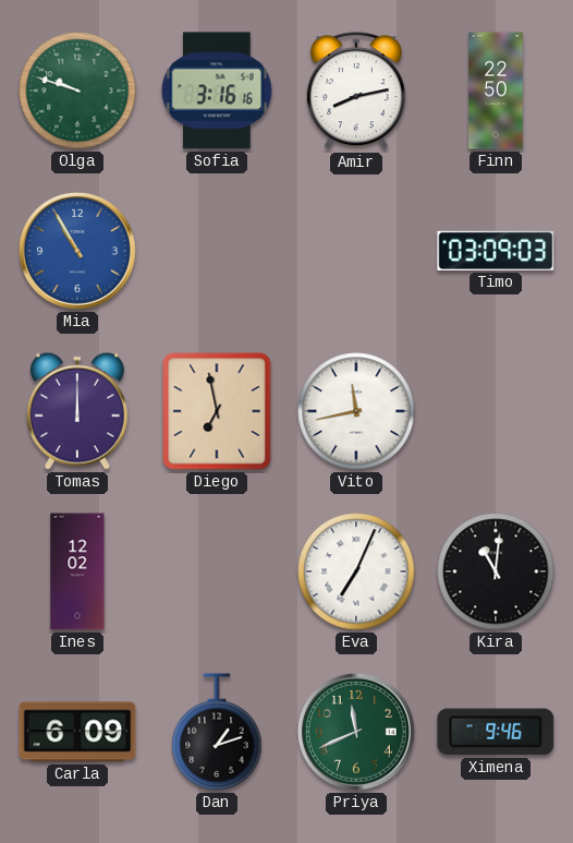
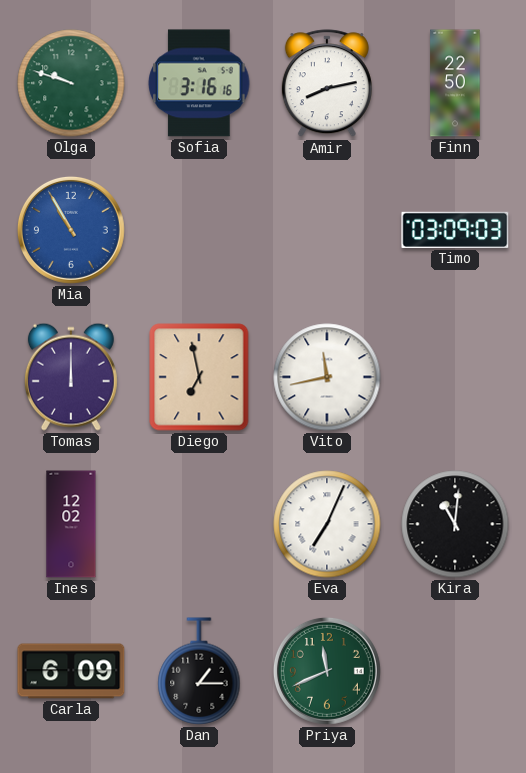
Dan: 1:12 -> 1:15 (199, 671)
Ximena: 9:46 -> none (496, 732)
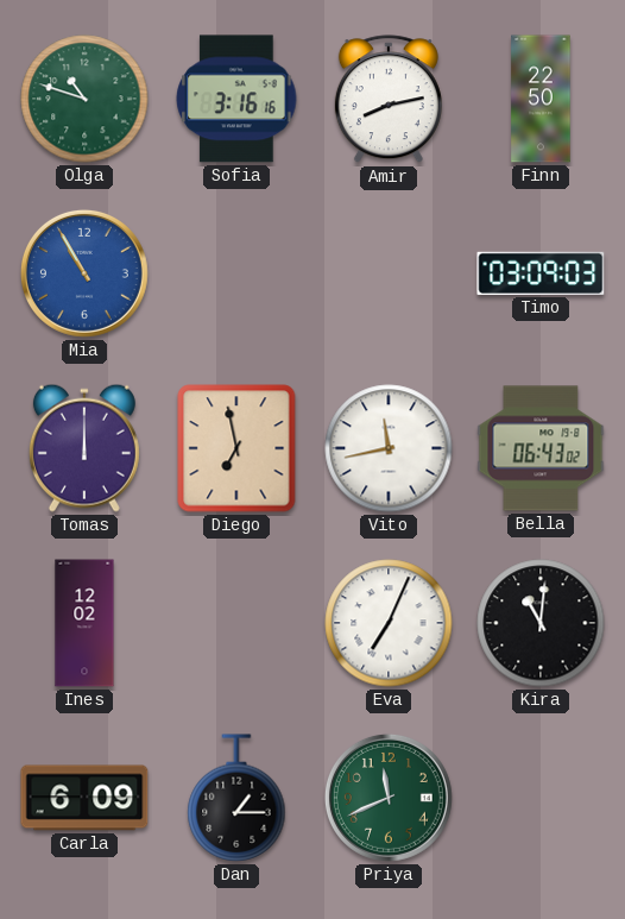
Olga: 9:48 -> 10:48 (84, 99)
Bella: none -> 06:43 (541, 448)
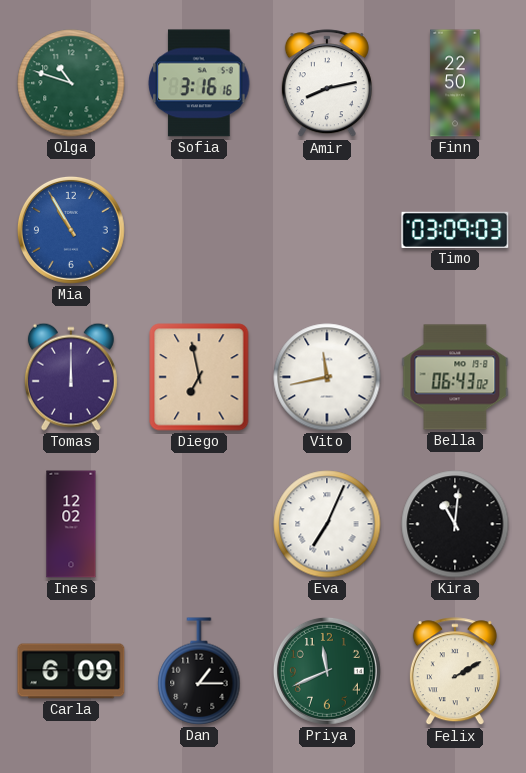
Felix: none -> 2:10 (455, 672)
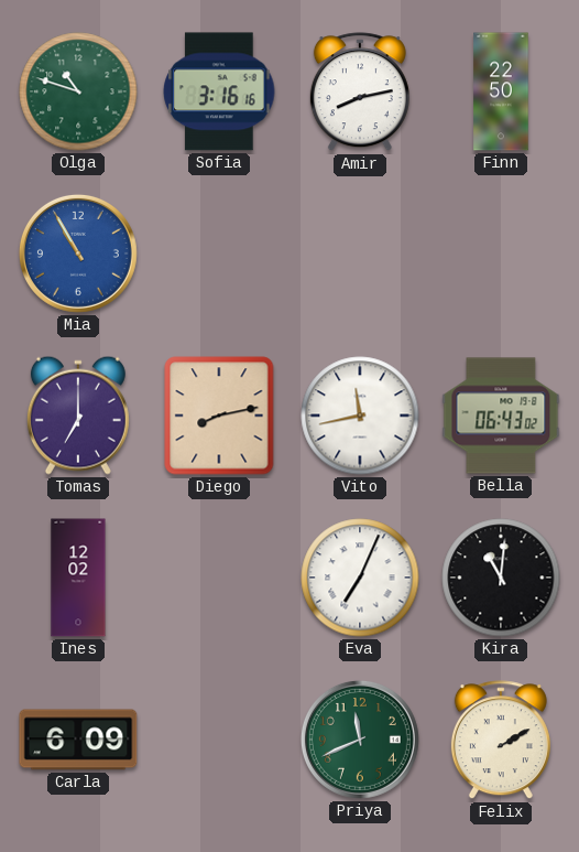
Timo: 03:09 -> none (455, 230)
Tomas: 12:00 -> 7:00 (78, 416)
Diego: 6:58 -> 8:13 (219, 416)
Dan: 1:15 -> none (199, 671)
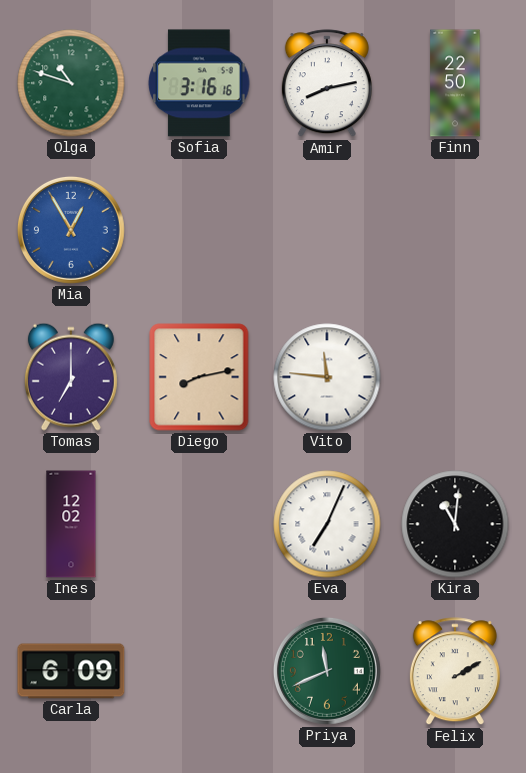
Mia: 10:55 -> 12:55 (71, 230)
Vito: 11:43 -> 11:46 (327, 377)
Bella: 06:43 -> none (501, 416)
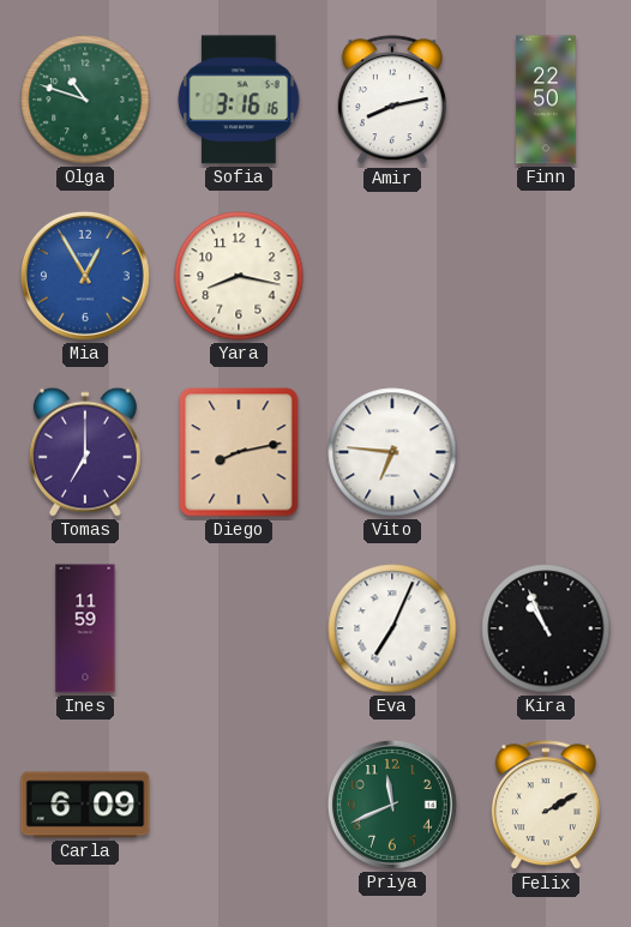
Yara: none -> 8:17 (239, 276)
Vito: 11:46 -> 6:46 (392, 452)
Ines: 12:02 -> 11:59 (85, 628)
Kira: 11:01 -> 10:56 (546, 628)
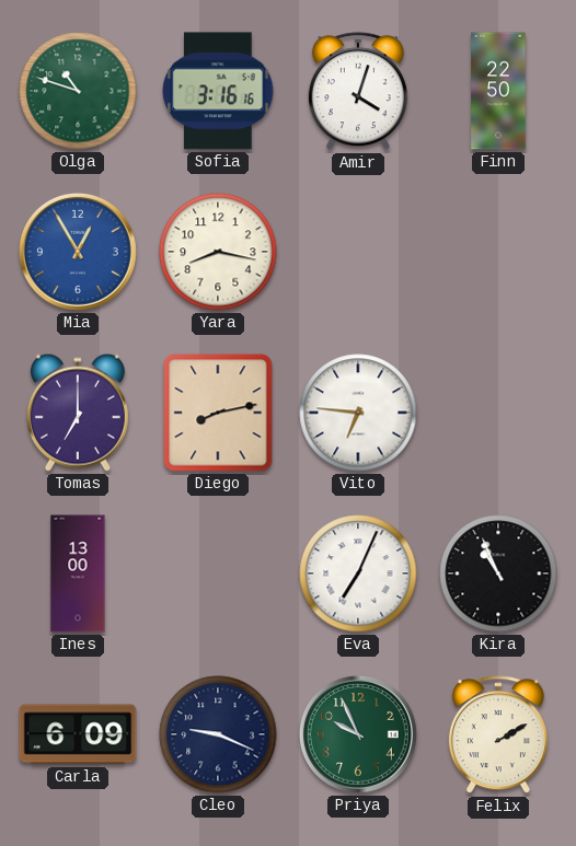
Amir: 8:13 -> 4:03 (358, 92)
Ines: 11:59 -> 13:00 (78, 573)
Cleo: none -> 9:19 (218, 734)
Priya: 11:41 -> 9:56 (358, 734)
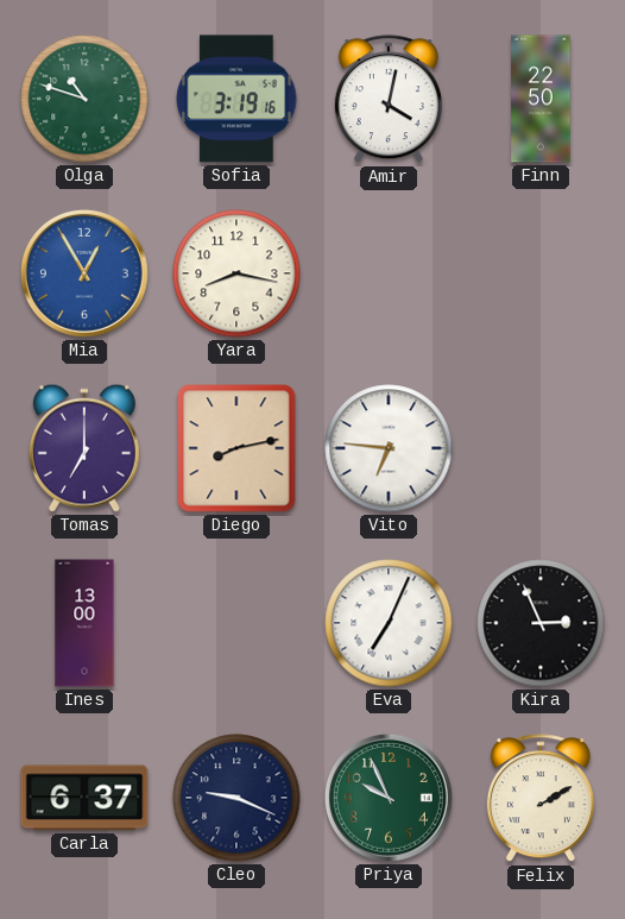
Sofia: 3:16 -> 3:19 (236, 99)
Amir: 4:03 -> 4:02 (389, 100)
Kira: 10:56 -> 2:56 (541, 623)
Carla: 6:09 -> 6:37 (84, 798)
